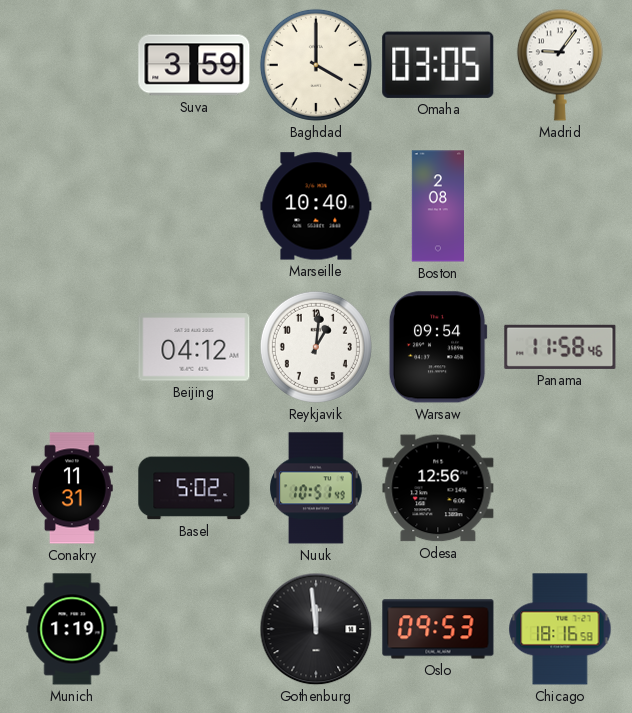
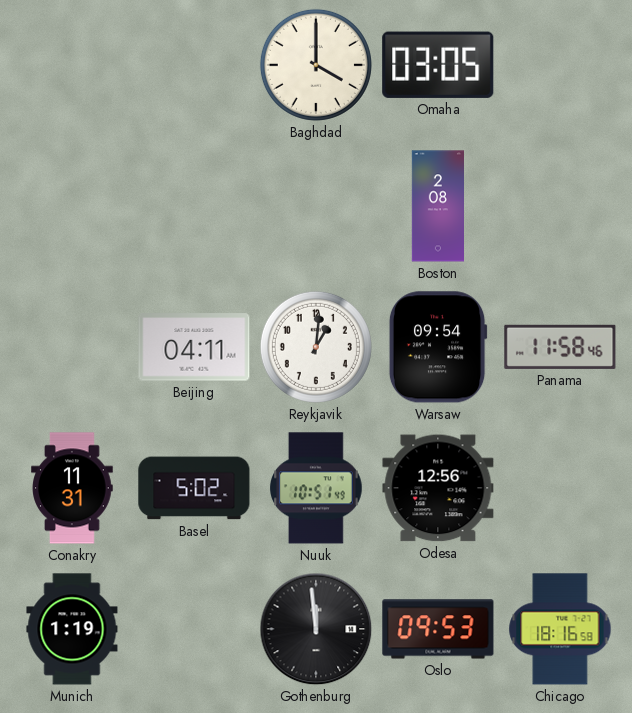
Suva: 3:59 -> none (194, 65)
Madrid: 9:06 -> none (560, 65)
Marseille: 10:40 -> none (316, 206)
Beijing: 04:12 -> 04:11 (194, 347)
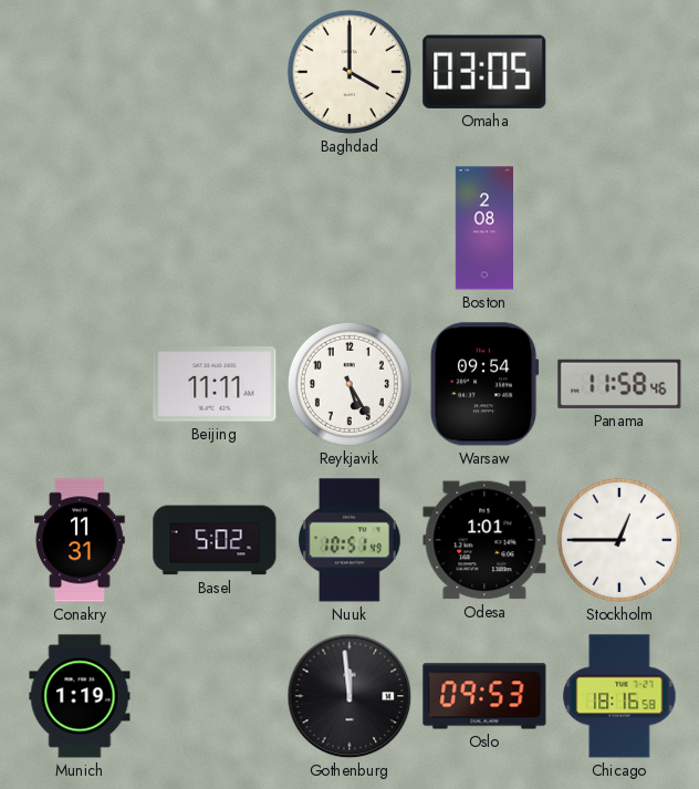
Beijing: 04:11 -> 11:11 (215, 384)
Reykjavik: 1:01 -> 5:25 (349, 384)
Odesa: 12:56 -> 1:01 (484, 540)
Stockholm: none -> 12:45 (619, 540)
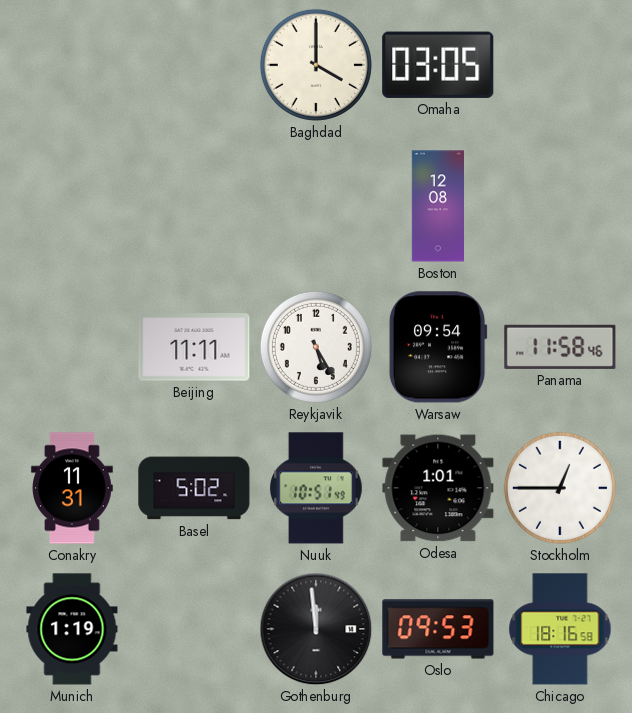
Boston: 2:08 -> 12:08 (437, 206)
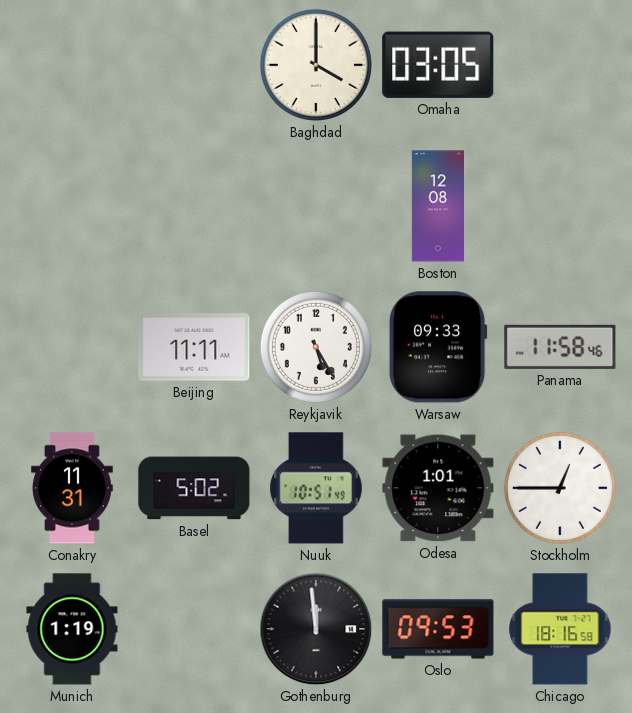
Warsaw: 09:54 -> 09:33 (438, 347)
